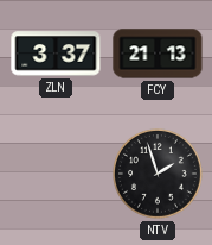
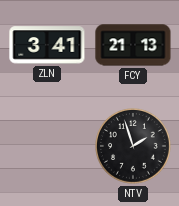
ZLN: 3:37 -> 3:41 (47, 45)
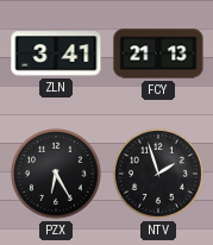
PZX: none -> 6:25 (57, 175)
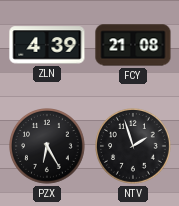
ZLN: 3:41 -> 4:39 (47, 45)
FCY: 21:13 -> 21:08 (133, 45)
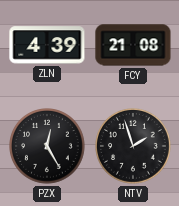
PZX: 6:25 -> 12:25 (48, 147)
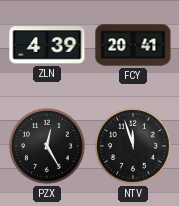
FCY: 21:08 -> 20:41 (133, 45)
NTV: 1:57 -> 11:57 (134, 147)
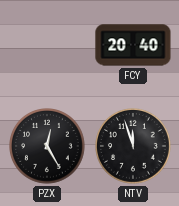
ZLN: 4:39 -> none (47, 45)
FCY: 20:41 -> 20:40 (133, 45)
